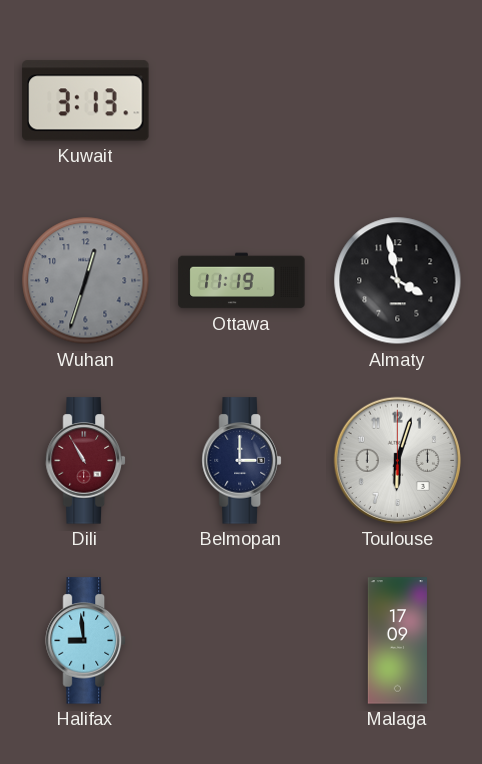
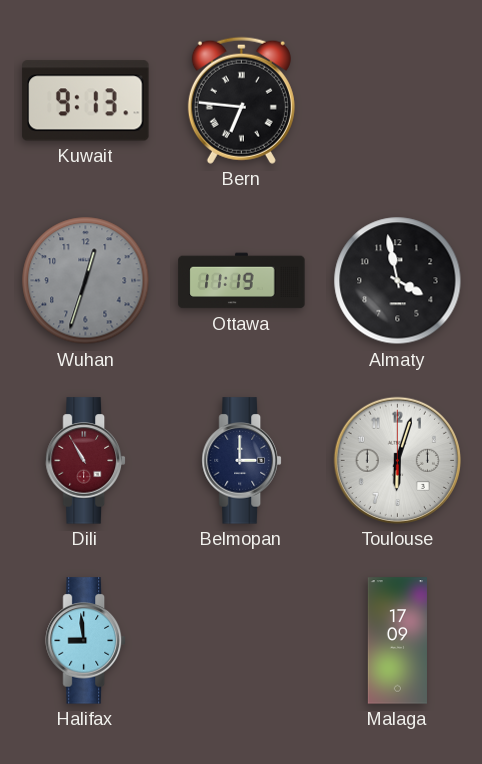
Kuwait: 3:13 -> 9:13 (86, 101)
Bern: none -> 6:46 (241, 100)
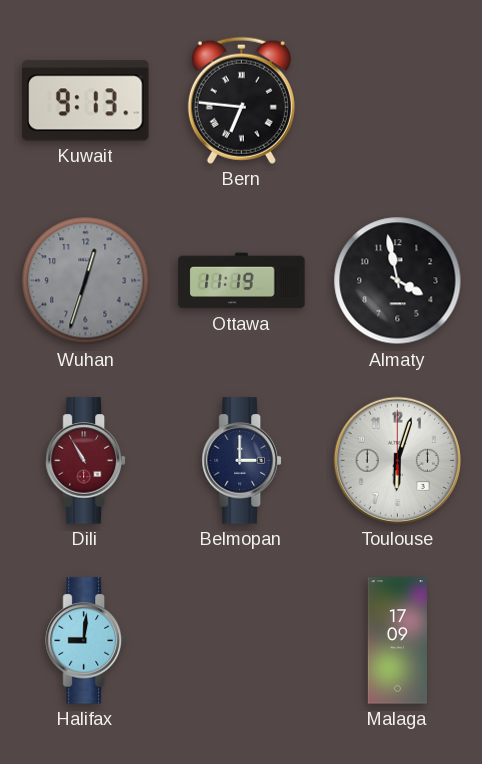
Halifax: 8:59 -> 9:01 (86, 641)
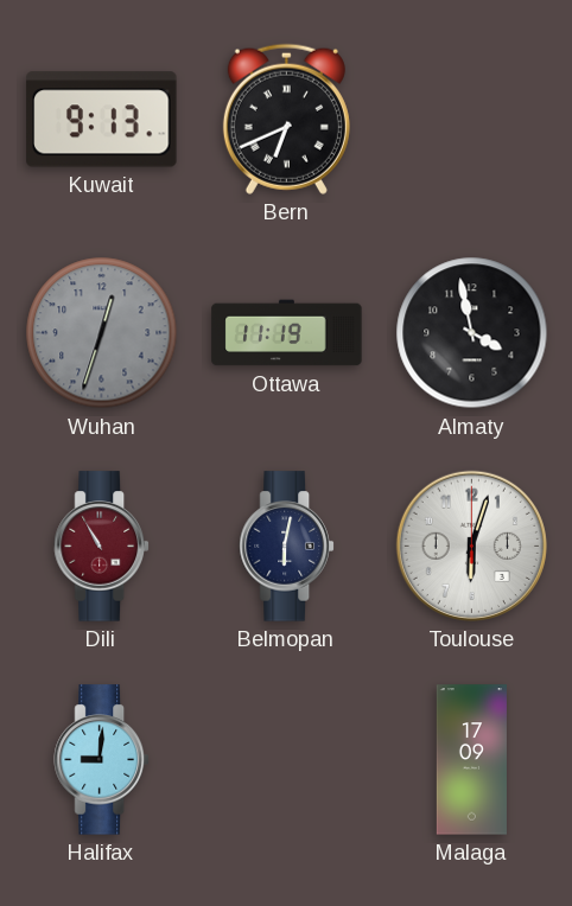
Bern: 6:46 -> 6:41 (286, 119)
Belmopan: 3:00 -> 6:02 (287, 547)
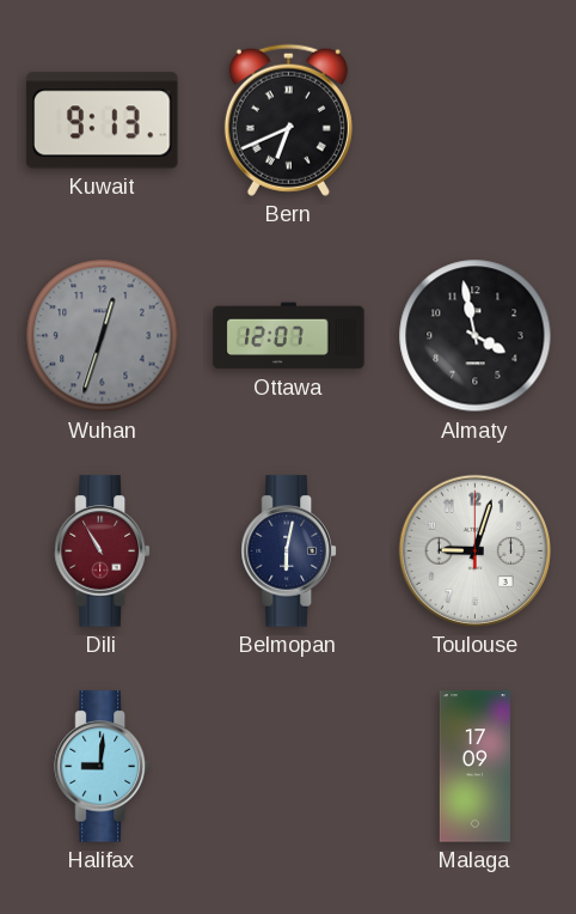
Ottawa: 11:19 -> 12:07 (289, 336)
Toulouse: 6:03 -> 9:03 (474, 550)
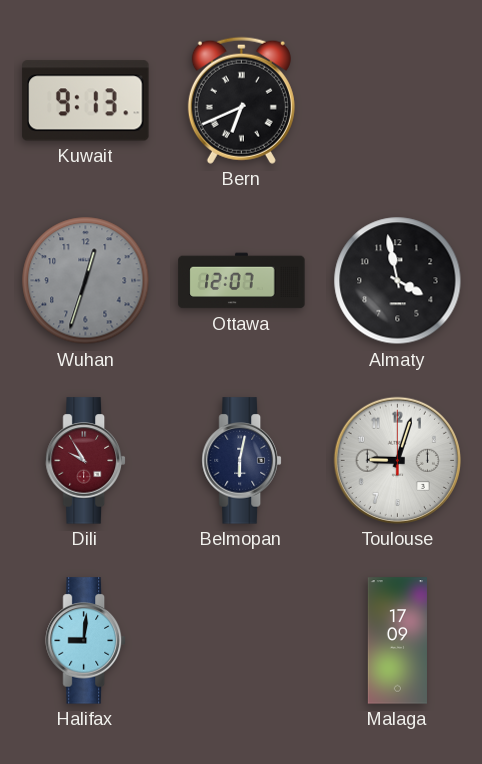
Dili: 10:55 -> 9:55 (86, 461)
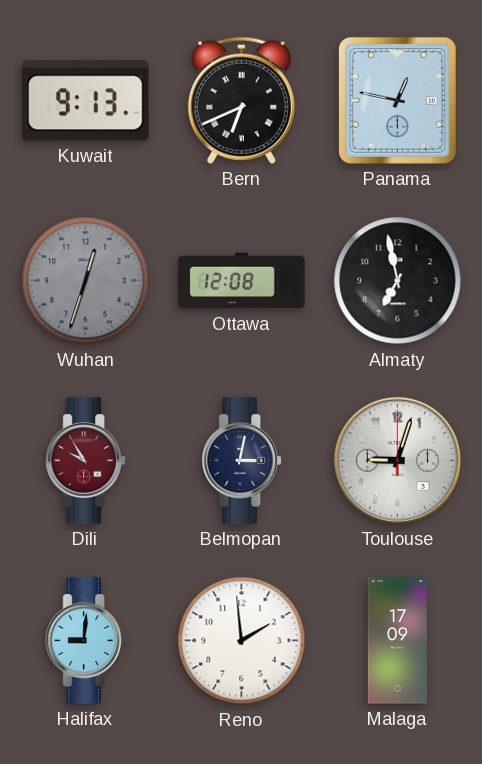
Panama: none -> 12:47 (397, 100)
Ottawa: 12:07 -> 12:08 (242, 281)
Almaty: 3:58 -> 6:58 (398, 281)
Belmopan: 6:02 -> 3:02 (242, 461)
Reno: none -> 1:59 (242, 641)
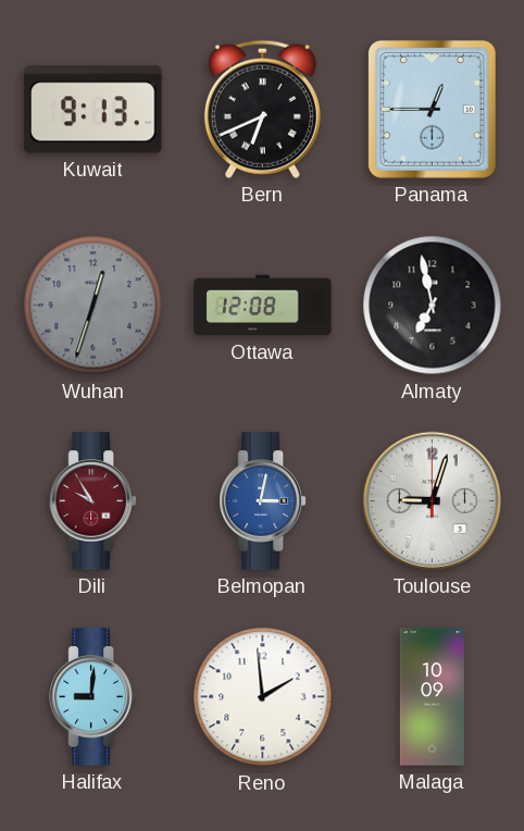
Panama: 12:47 -> 12:45 (432, 109)
Belmopan dial: navy -> blue (263, 501)
Malaga: 17:09 -> 10:09 (432, 697)
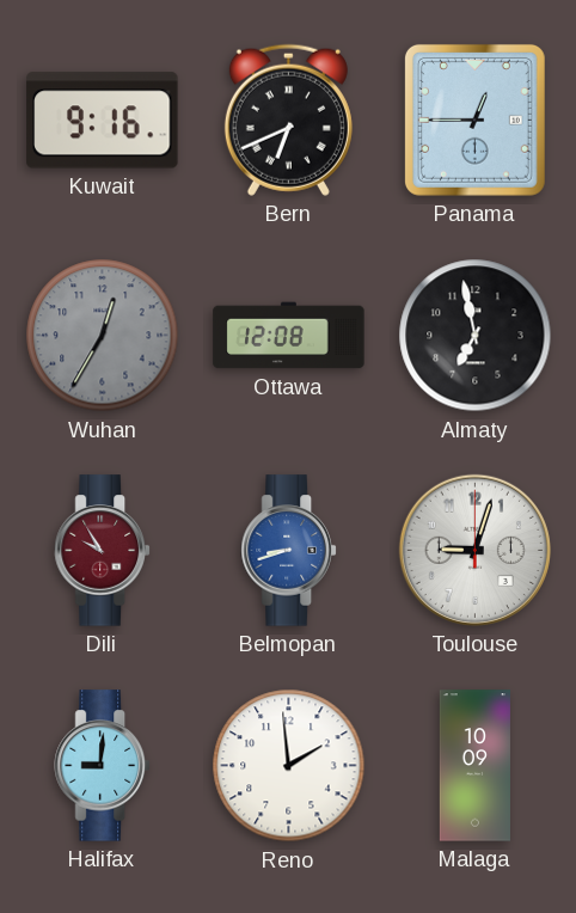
Kuwait: 9:13 -> 9:16 (103, 121)
Wuhan: 12:33 -> 12:35 (103, 336)
Belmopan: 3:02 -> 8:42 (289, 551)
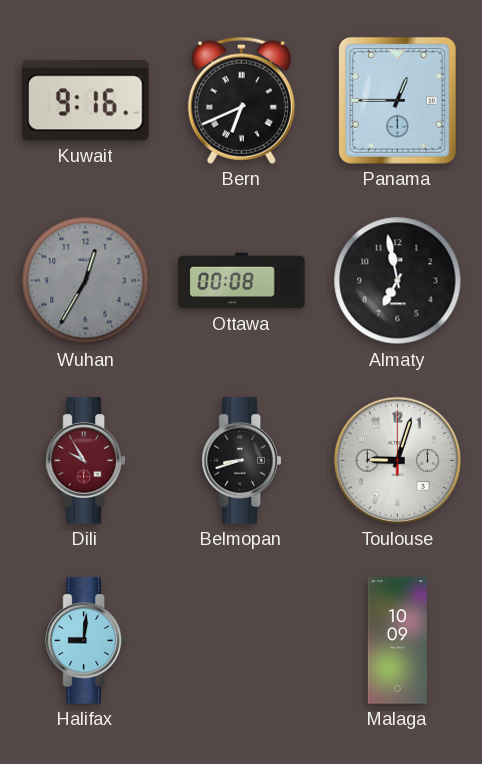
Ottawa: 12:08 -> 00:08 (242, 281)
Belmopan dial: blue -> black (242, 461)
Reno: 1:59 -> none (289, 766)
